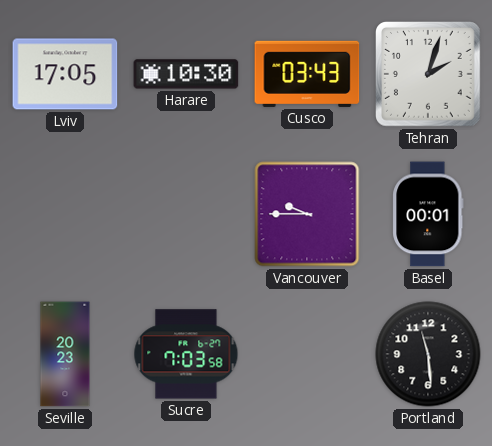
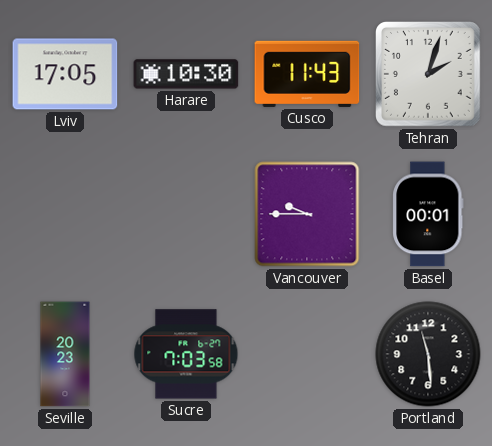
Cusco: 03:43 -> 11:43 (307, 74)
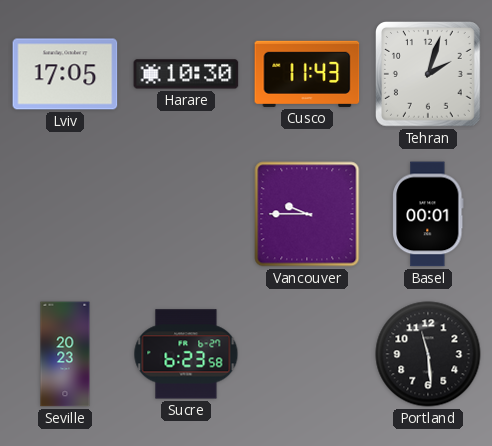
Sucre: 7:03 -> 6:23 (186, 354)
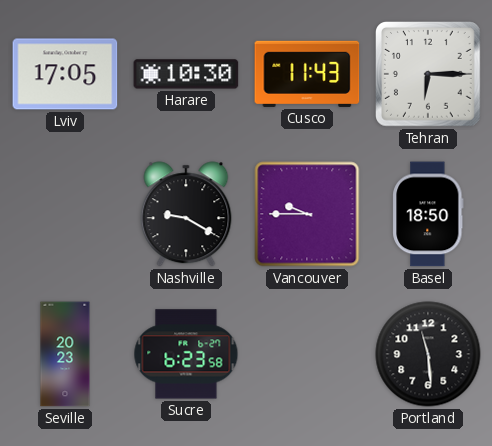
Tehran: 2:03 -> 6:15 (429, 75)
Nashville: none -> 9:20 (186, 214)
Basel: 00:01 -> 18:50 (428, 214)
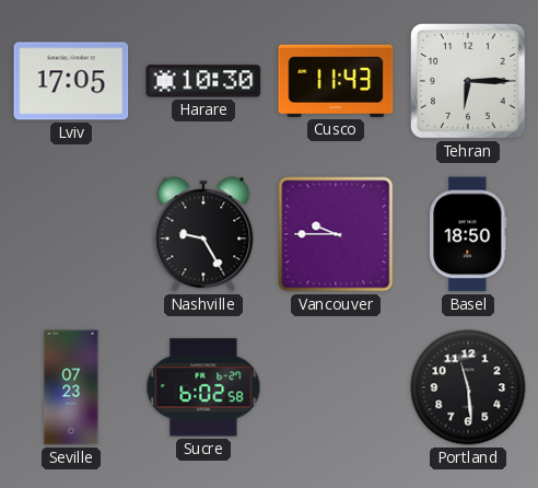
Nashville: 9:20 -> 9:25 (203, 234)
Seville: 20:23 -> 07:23 (71, 387)
Sucre: 6:23 -> 6:02 (203, 387)
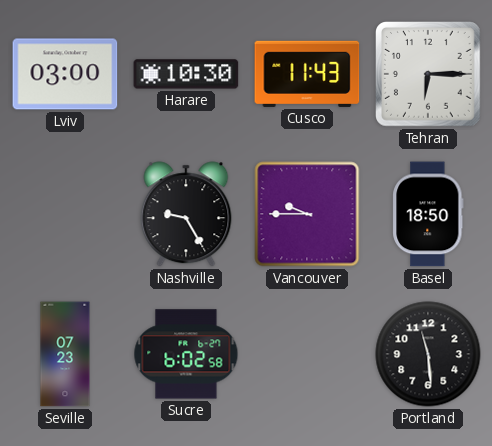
Lviv: 17:05 -> 03:00 (65, 74)
